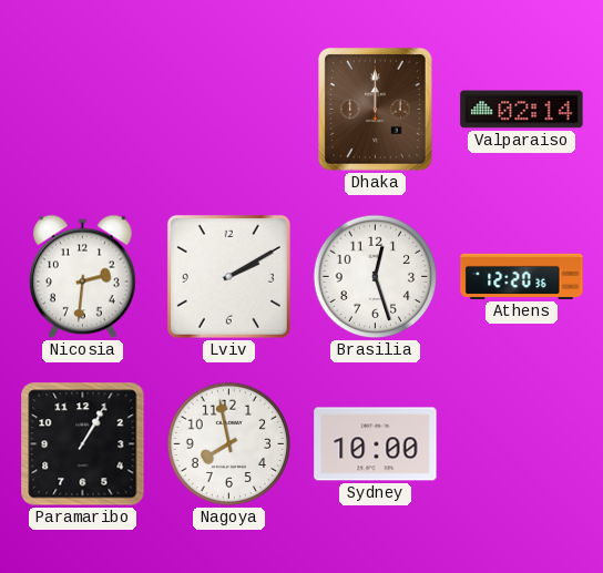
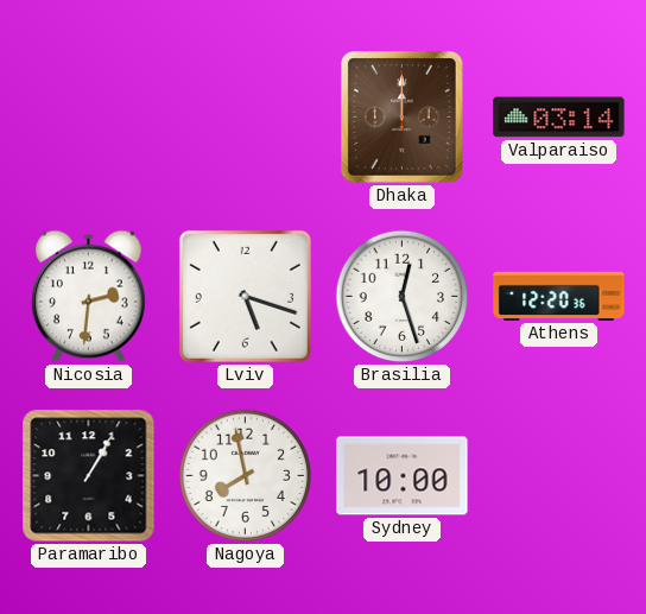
Valparaiso: 02:14 -> 03:14 (559, 118)
Lviv: 2:10 -> 5:18 (245, 296)
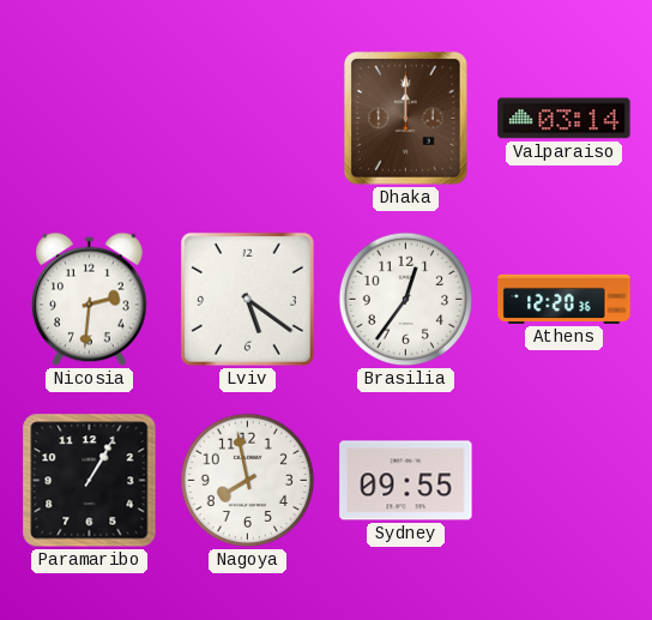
Lviv: 5:18 -> 5:21 (247, 299)
Brasilia: 12:27 -> 12:36 (406, 300)
Sydney: 10:00 -> 09:55 (406, 481)
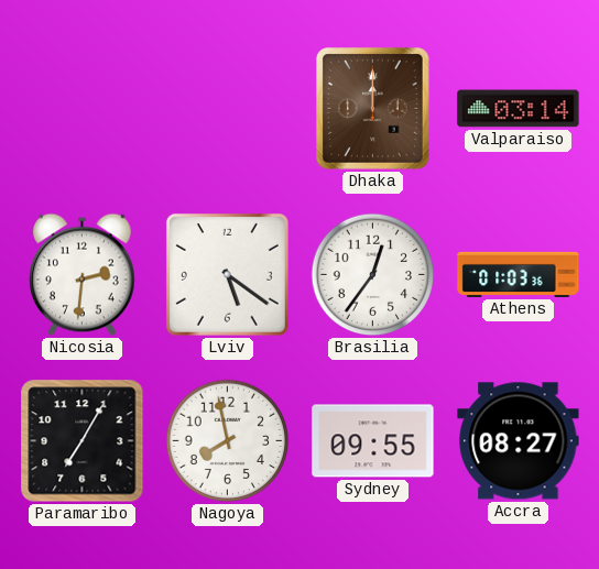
Athens: 12:20 -> 01:03 (519, 274)
Paramaribo: 1:05 -> 7:05 (83, 441)
Accra: none -> 08:27 (519, 441)
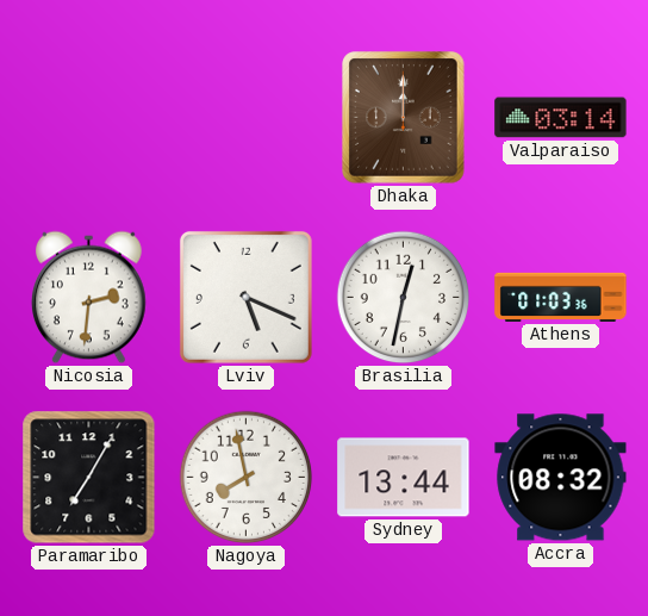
Lviv: 5:21 -> 5:19 (245, 297)
Brasilia: 12:36 -> 12:32 (404, 298)
Sydney: 09:55 -> 13:44 (404, 478)
Accra: 08:27 -> 08:32 (561, 478)
